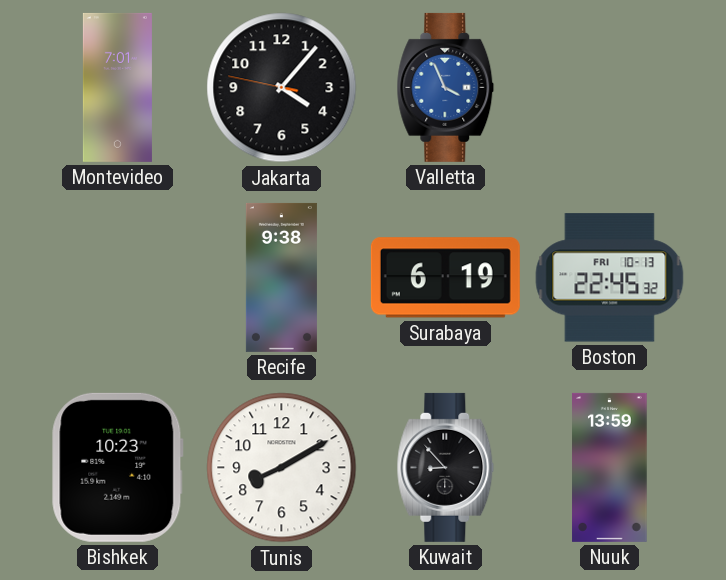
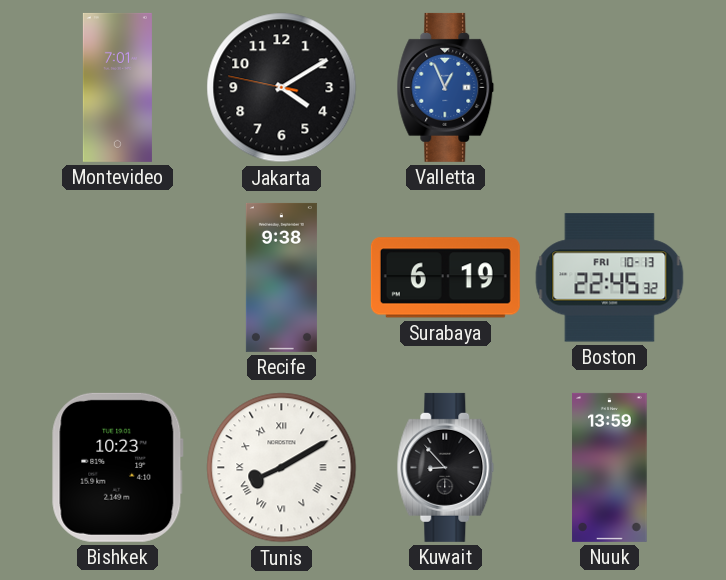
Jakarta: 4:06 -> 4:09 (282, 88)
Valletta: 3:56 -> 12:56 (446, 87)
Tunis numerals: Arabic -> Roman (282, 468)
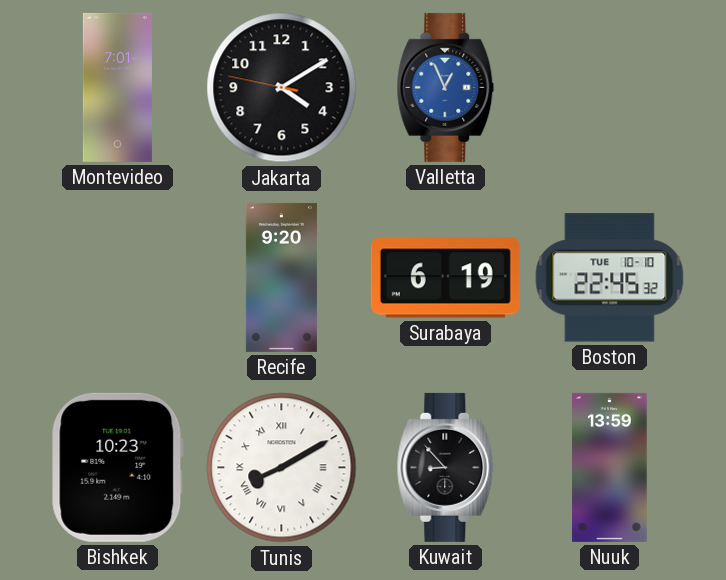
Recife: 9:38 -> 9:20 (281, 277)
Boston date: FRI 10-13 -> TUE 10-10 (610, 278)
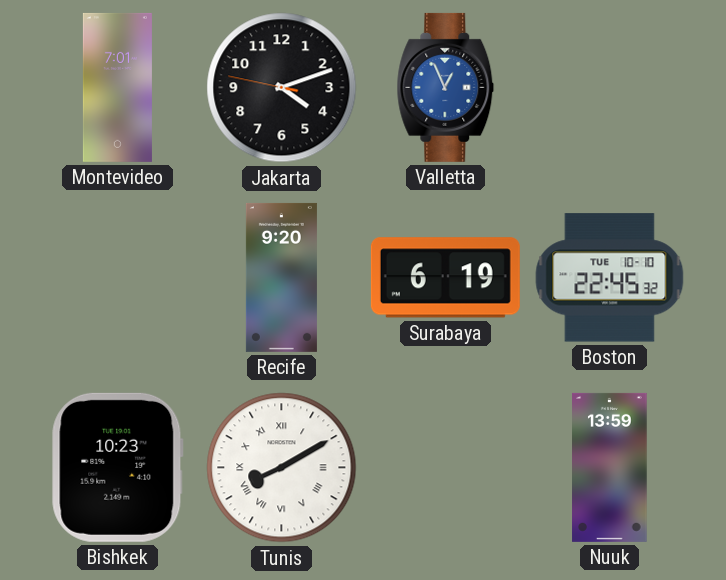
Jakarta: 4:09 -> 4:11 (282, 88)
Kuwait: 8:53 -> none (446, 467)
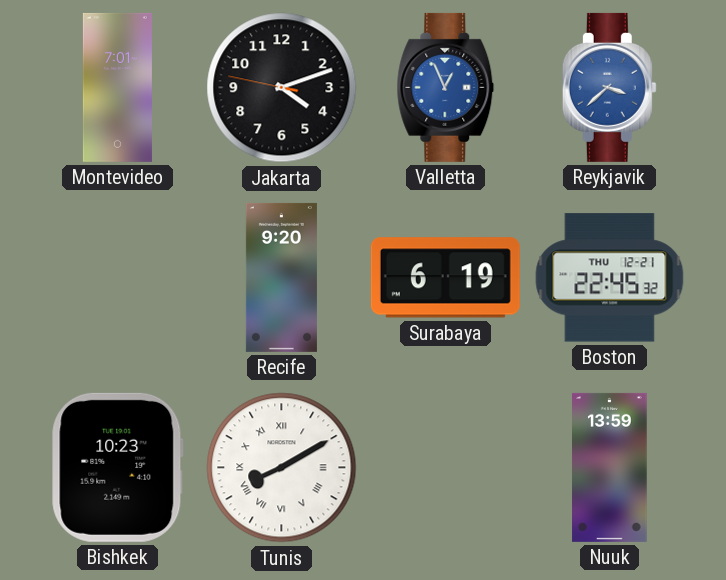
Reykjavik: none -> 3:38 (609, 87)
Boston date: TUE 10-10 -> THU 12-21 (610, 278)
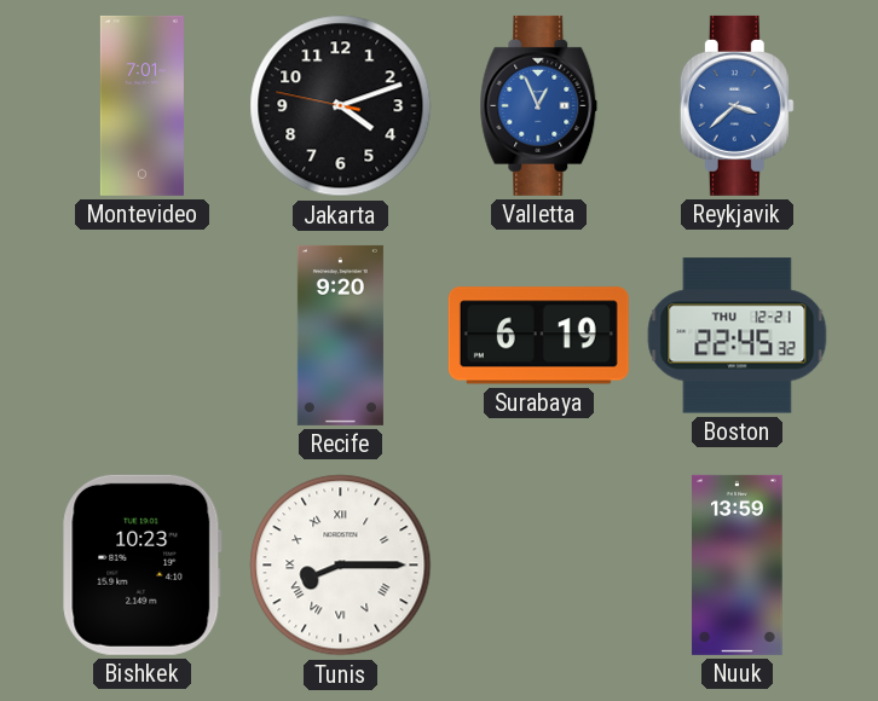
Tunis: 8:10 -> 8:15 (341, 566)
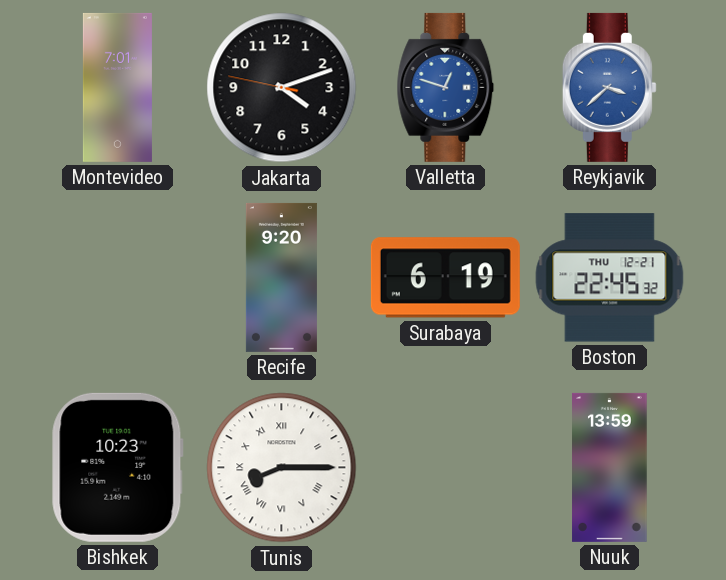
Valletta: 12:56 -> 12:48 (446, 87)
